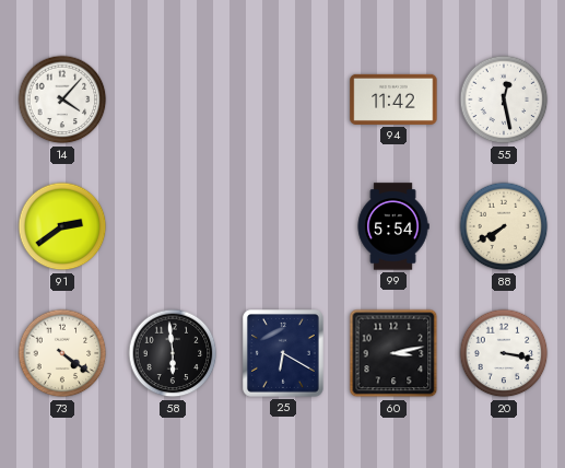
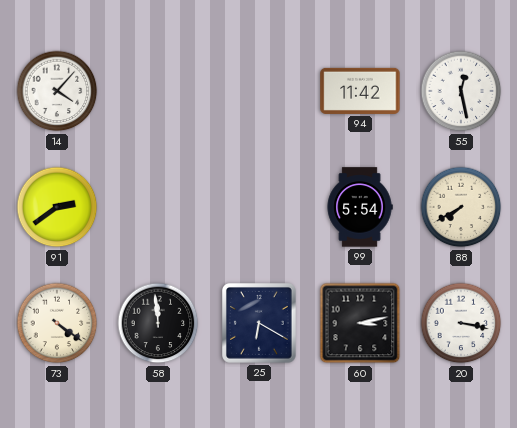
58: 5:59 -> 11:59 (158, 323)
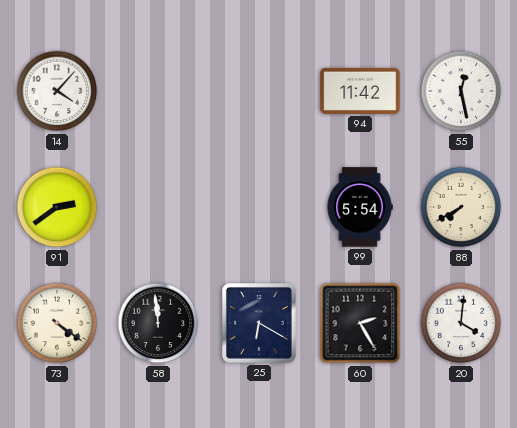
60: 3:13 -> 2:25 (360, 323)
20: 3:17 -> 4:01 (461, 323)
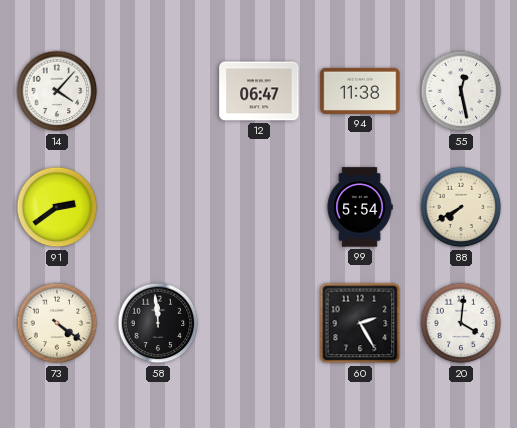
12: none -> 06:47 (259, 91)
94: 11:42 -> 11:38 (360, 91)
25: 6:20 -> none (260, 324)
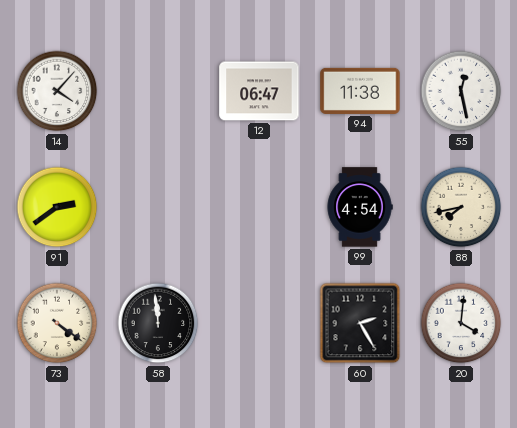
99: 5:54 -> 4:54 (360, 207)
88: 7:40 -> 7:43 (461, 207)
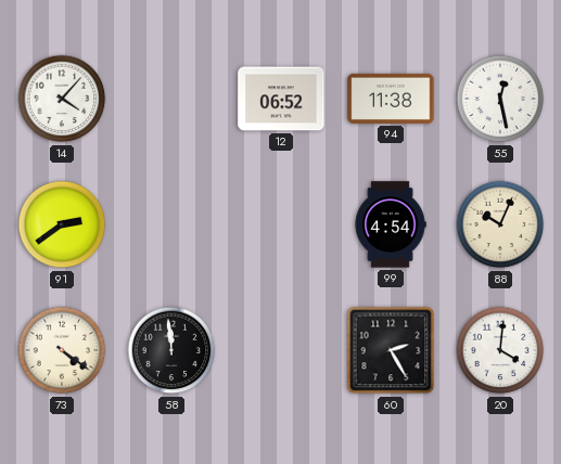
12: 06:47 -> 06:52 (281, 99)
88: 7:43 -> 10:04 (500, 224)
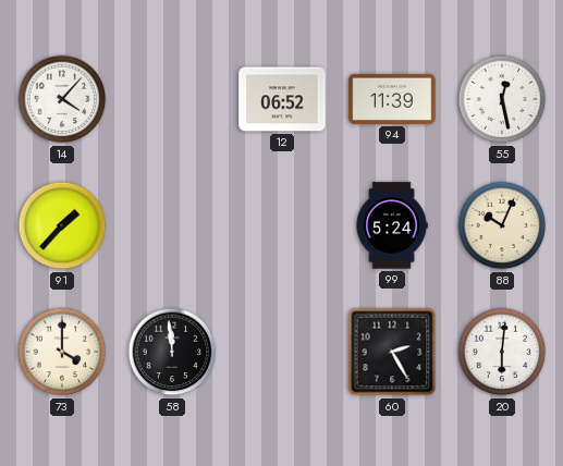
94: 11:38 -> 11:39 (392, 99)
91: 2:39 -> 1:37 (62, 225)
99: 4:54 -> 5:24 (392, 225)
73: 4:21 -> 4:00 (62, 352)
20: 4:01 -> 6:01 (502, 352)
